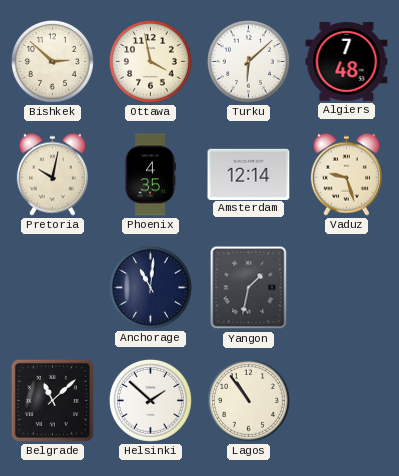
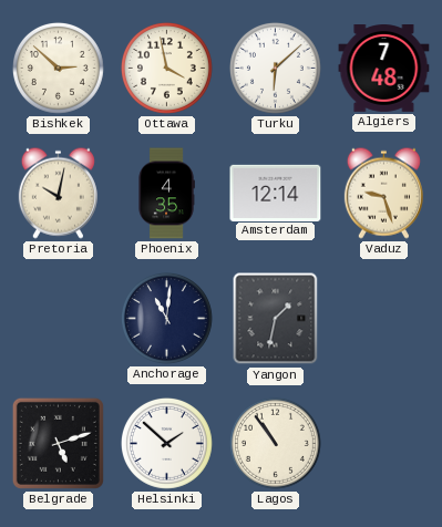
Belgrade: 11:08 -> 5:12 (58, 443)
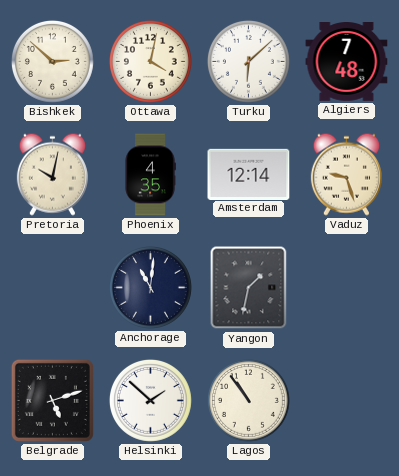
Ottawa: 3:58 -> 4:02 (150, 61)
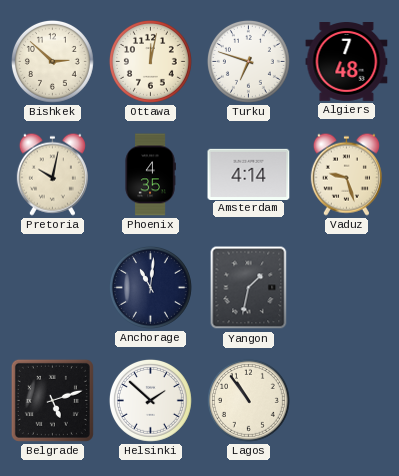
Ottawa: 4:02 -> 12:02 (150, 61)
Turku: 6:08 -> 6:48 (248, 61)
Amsterdam: 12:14 -> 4:14 (249, 174)
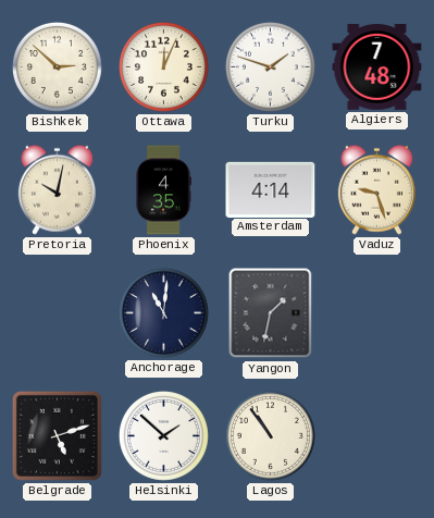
Ottawa: 12:02 -> 12:04 (163, 66)
Turku: 6:48 -> 1:48 (270, 66)
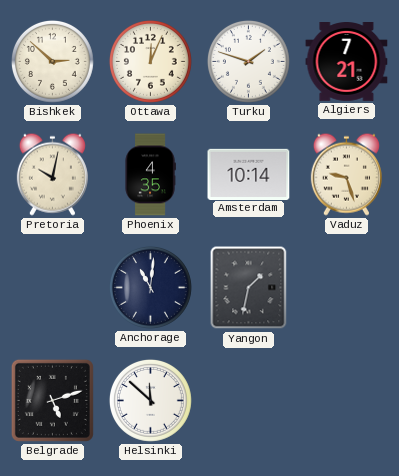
Algiers: 7:48 -> 7:21 (347, 62)
Amsterdam: 4:14 -> 10:14 (249, 174)
Helsinki: 1:52 -> 11:52 (150, 400)
Lagos: 10:54 -> none (270, 435)
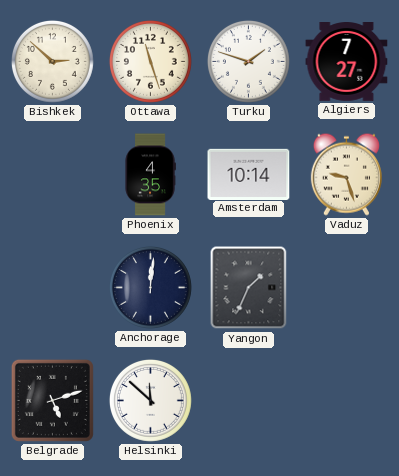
Ottawa: 12:04 -> 11:27 (150, 61)
Algiers: 7:21 -> 7:27 (347, 62)
Pretoria: 10:02 -> none (52, 174)
Anchorage: 11:01 -> 12:01 (150, 287)
Yangon: 1:32 -> 1:34 (249, 288)
